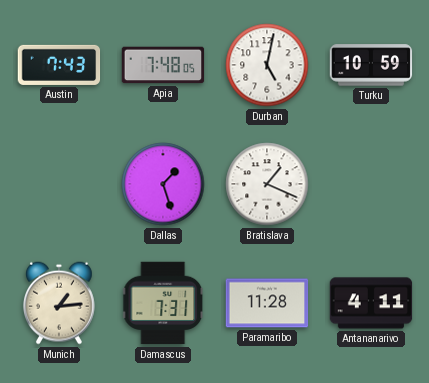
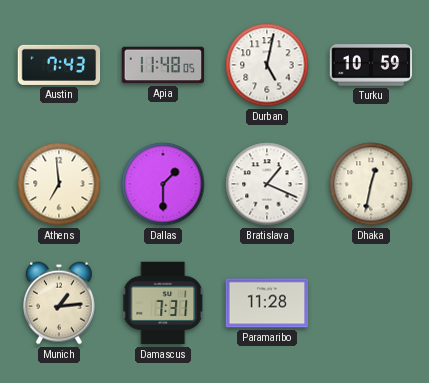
Apia: 7:48 -> 11:48 (163, 65)
Athens: none -> 6:59 (59, 184)
Dallas: 1:27 -> 1:30 (163, 184)
Dhaka: none -> 12:32 (371, 184)
Antananarivo: 4:11 -> none (371, 303)
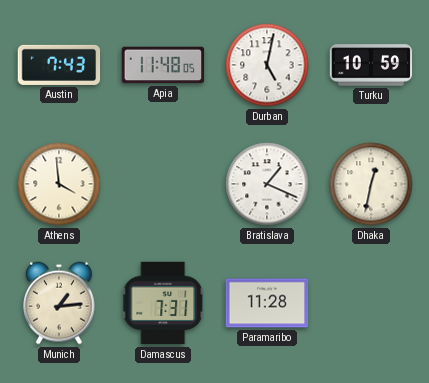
Athens: 6:59 -> 3:59 (59, 184)
Dallas: 1:30 -> none (163, 184)
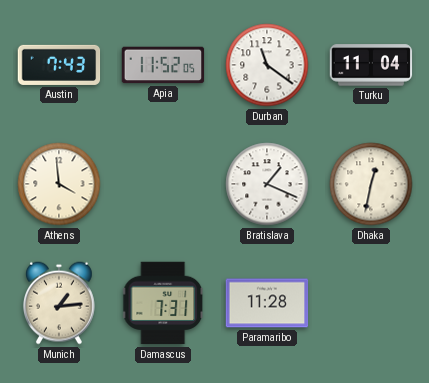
Apia: 11:48 -> 11:52 (163, 65)
Durban: 5:02 -> 11:21 (267, 65)
Turku: 10:59 -> 11:04 (371, 65)
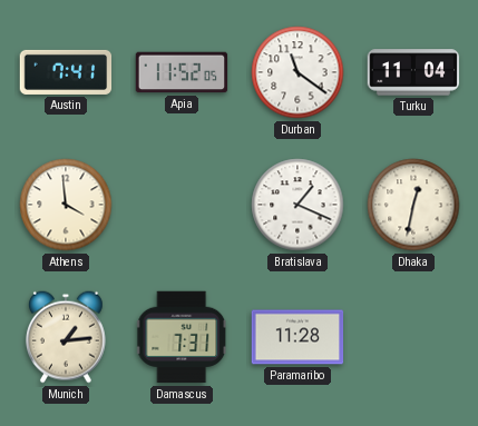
Austin: 7:43 -> 7:41 (66, 72)
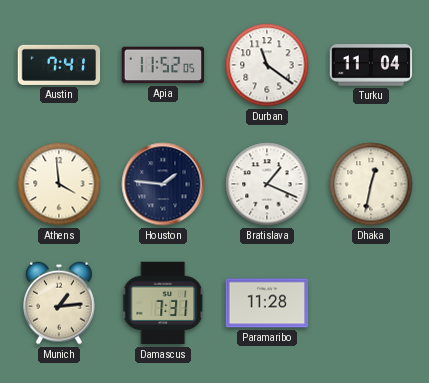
Houston: none -> 1:46 (163, 184)
